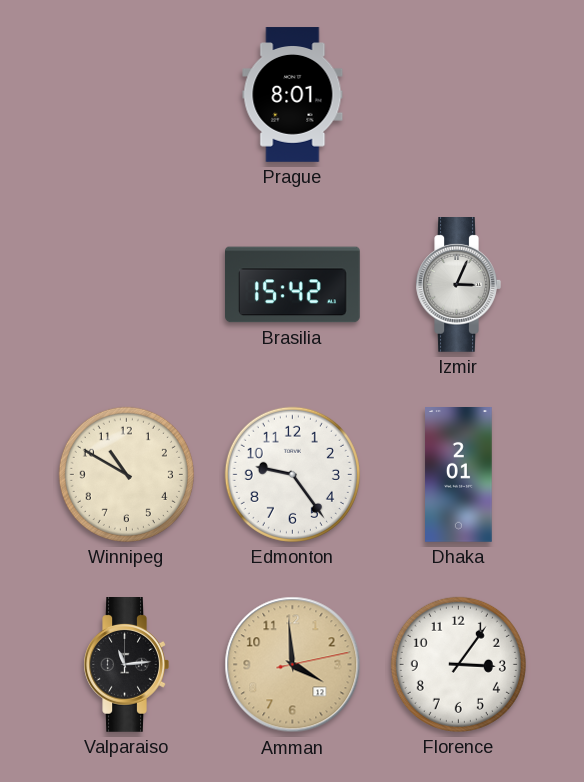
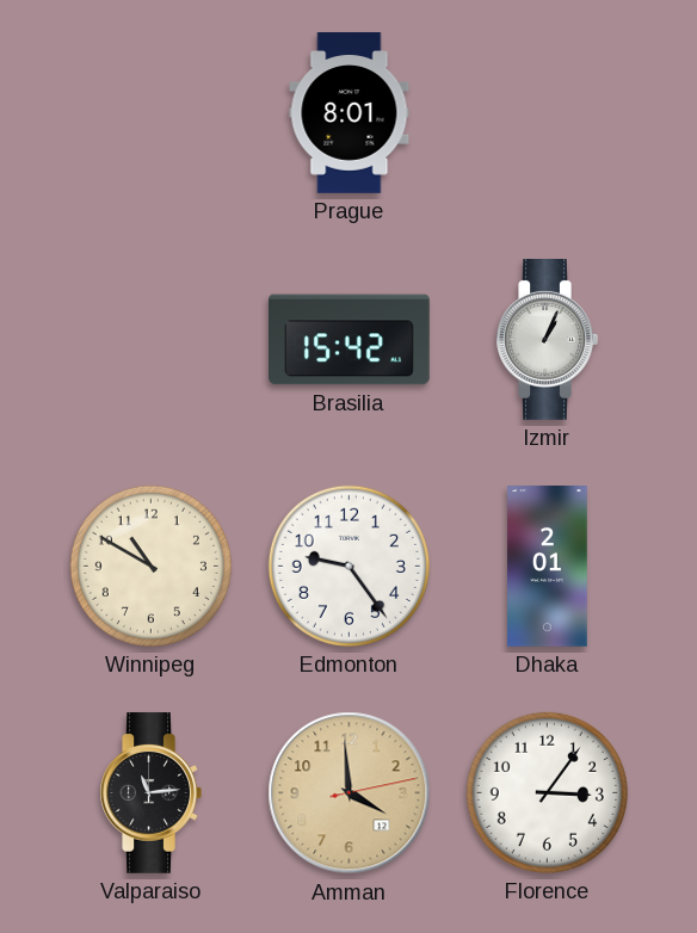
Izmir: 3:04 -> 1:04 (547, 340)
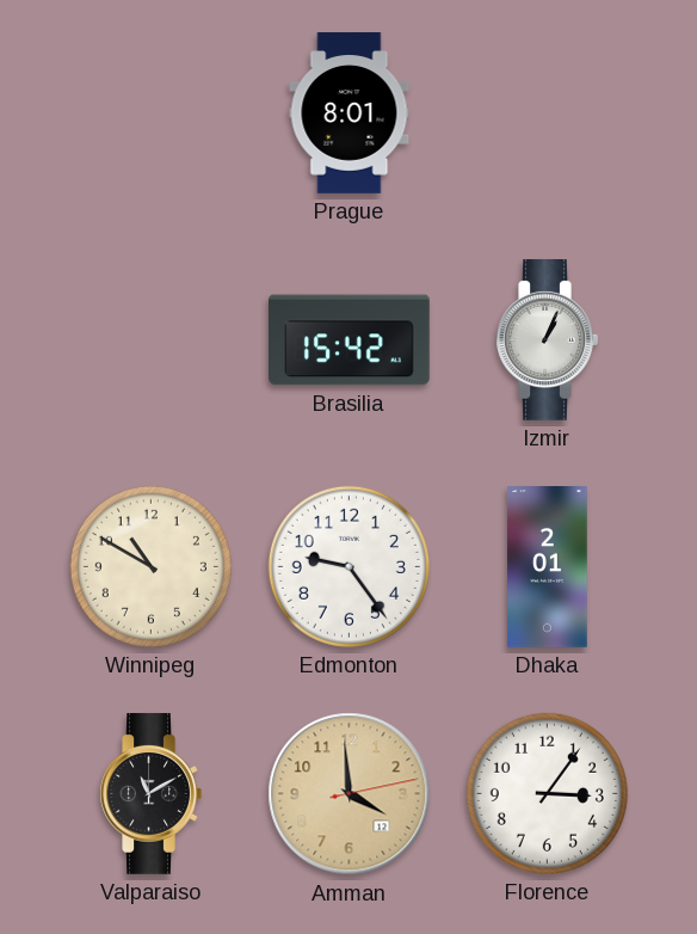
Valparaiso: 11:14 -> 11:10 (150, 794)
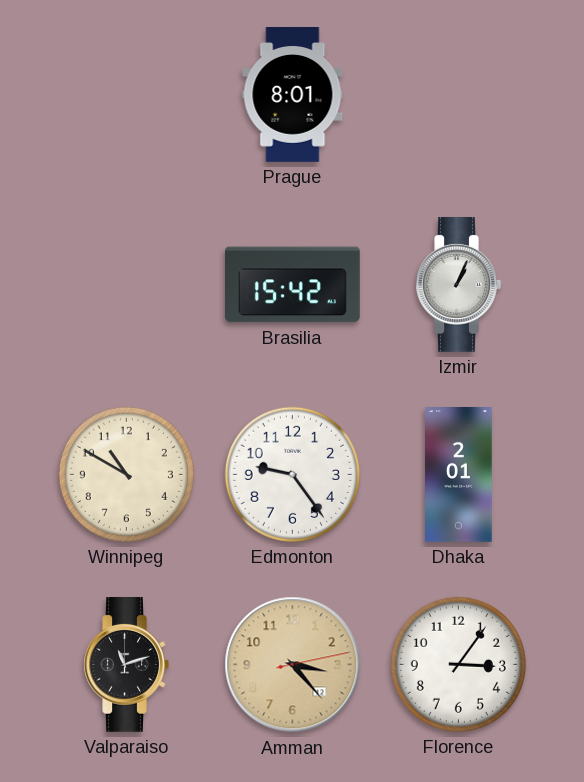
Valparaiso: 11:10 -> 11:12 (126, 665)
Amman: 3:59 -> 3:23 (293, 665)
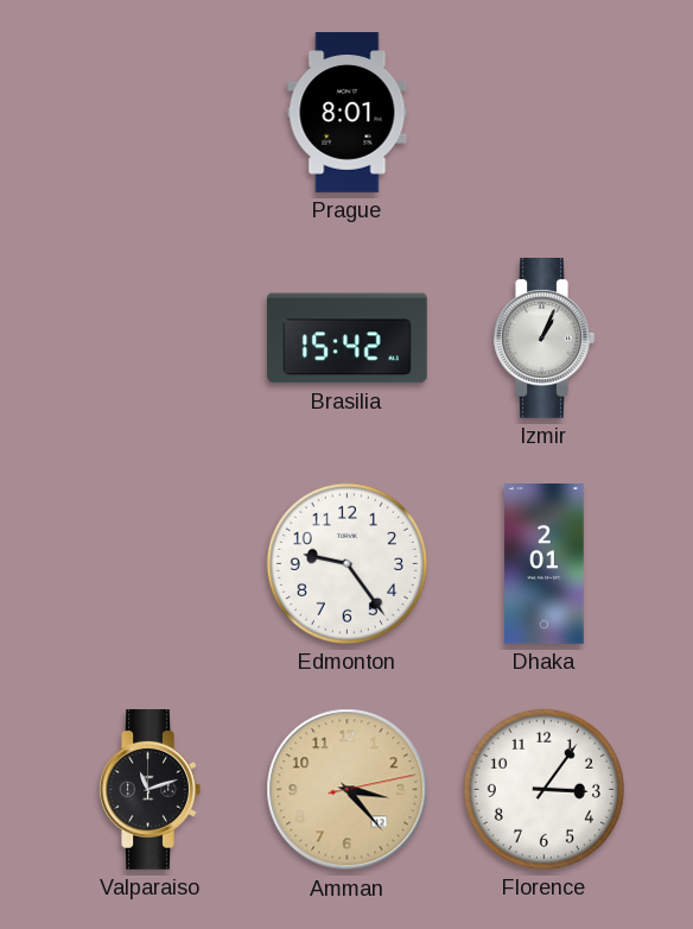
Winnipeg: 10:50 -> none (126, 474)
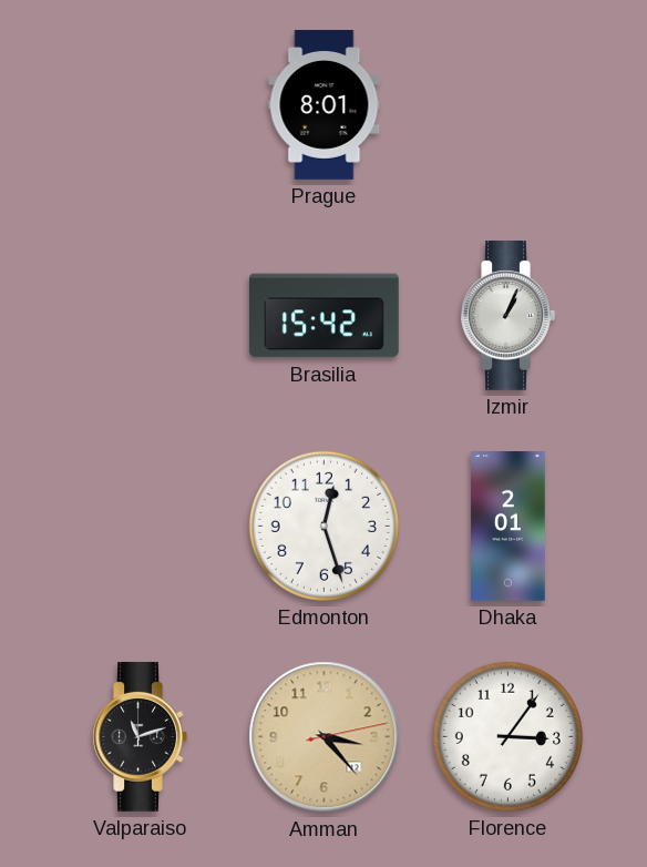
Edmonton: 9:24 -> 12:27 (323, 526)
